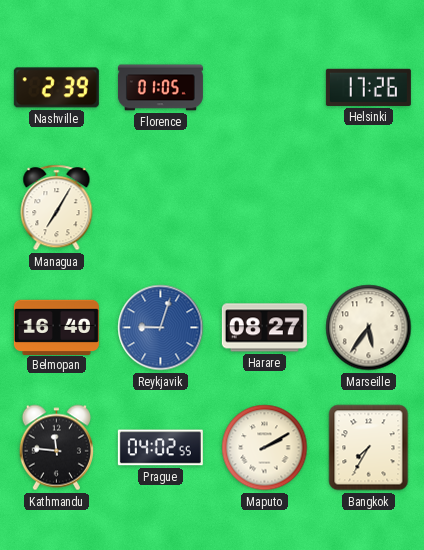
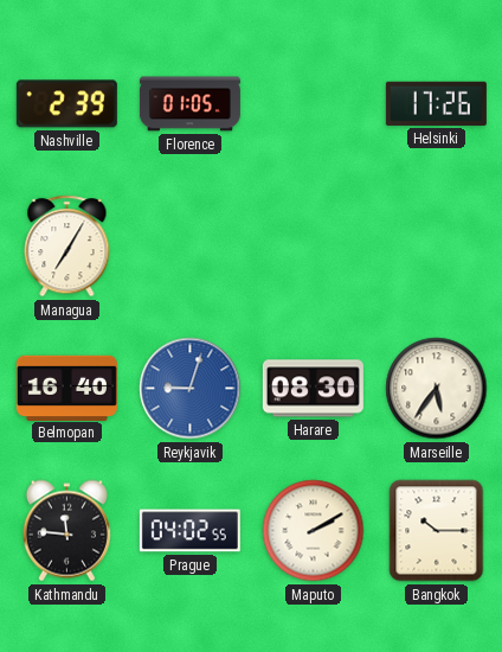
Harare: 08:27 -> 08:30 (313, 389)
Bangkok: 7:35 -> 10:15 (437, 531)
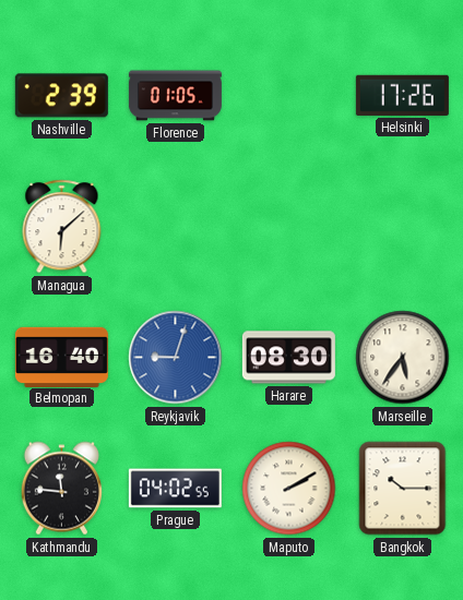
Managua: 7:05 -> 6:08 (62, 227)
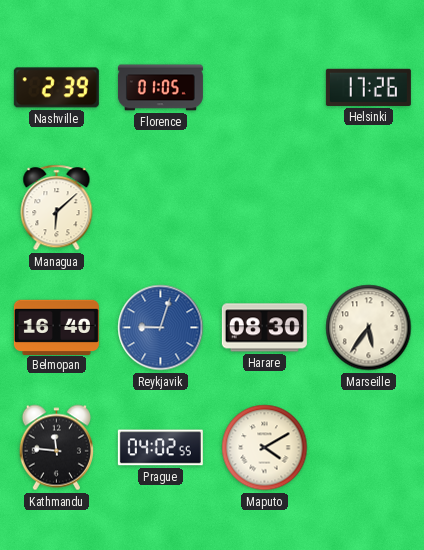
Maputo: 2:10 -> 4:10 (265, 448)
Bangkok: 10:15 -> none (403, 489)
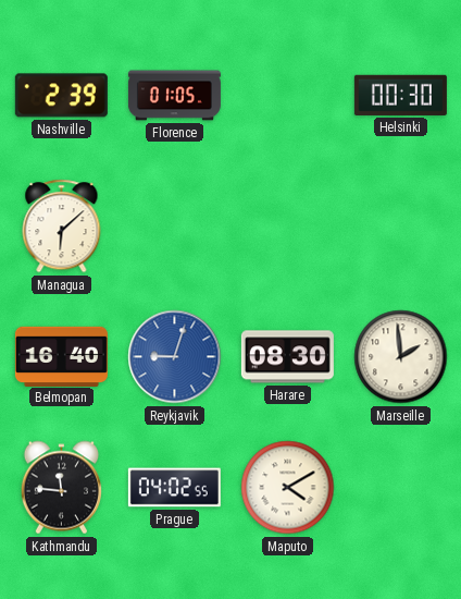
Helsinki: 17:26 -> 00:30 (400, 95)
Marseille: 5:36 -> 1:59 (401, 357)
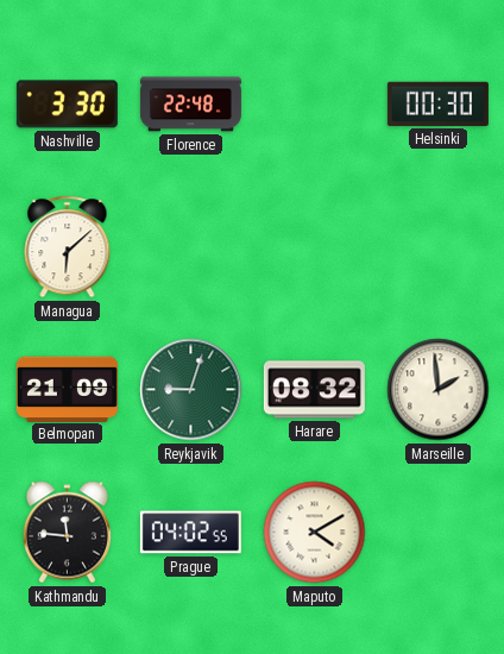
Nashville: 2:39 -> 3:30 (67, 105)
Florence: 01:05 -> 22:48 (190, 105)
Belmopan: 16:40 -> 21:09 (67, 389)
Reykjavik dial: blue -> green (191, 390)
Harare: 08:30 -> 08:32 (314, 390)
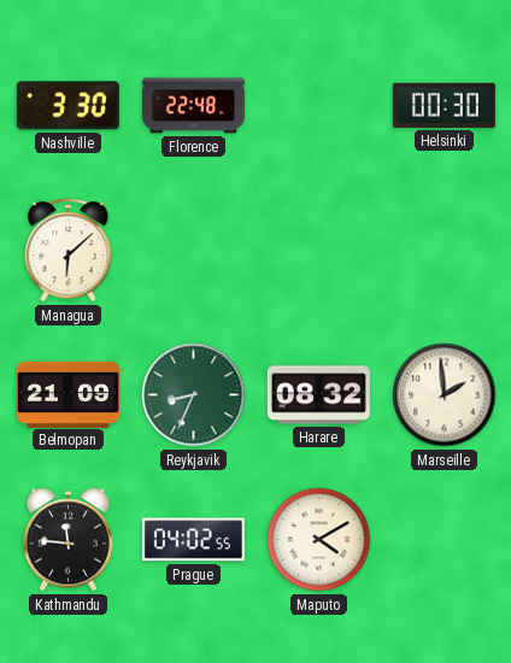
Reykjavik: 9:03 -> 8:34 (194, 395)
